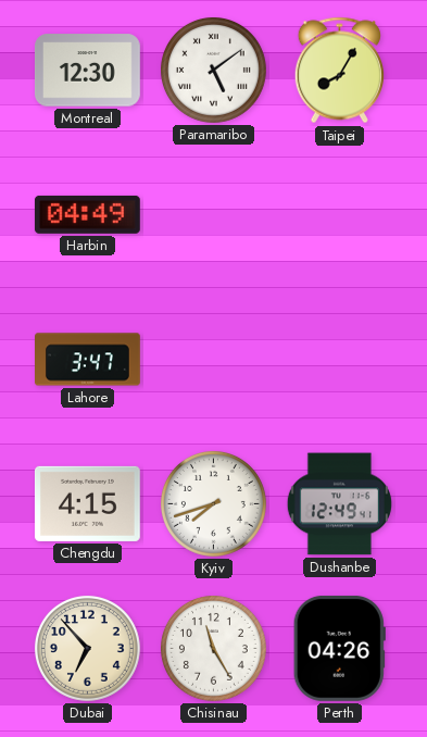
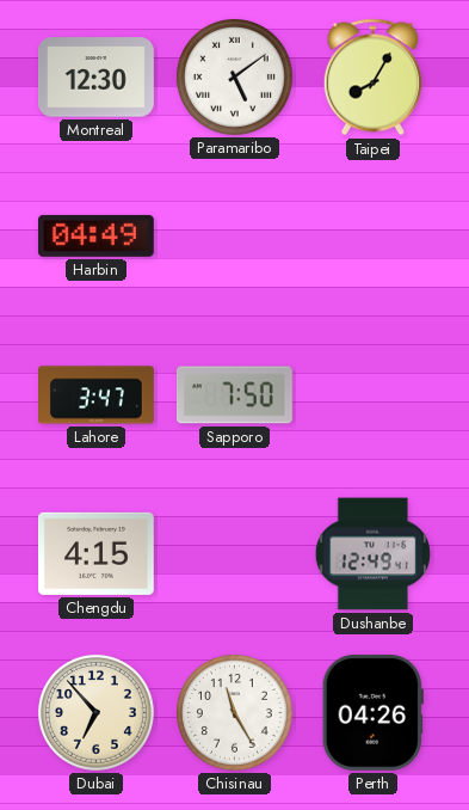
Sapporo: none -> 7:50 (234, 395)
Kyiv: 7:42 -> none (213, 503)
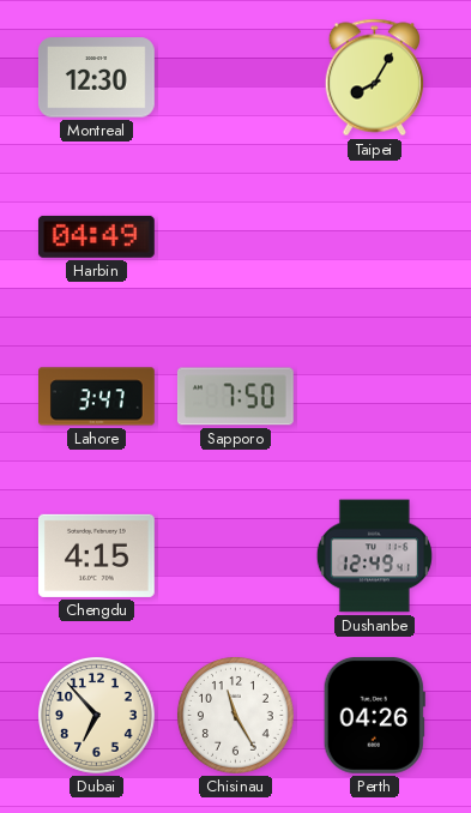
Paramaribo: 5:09 -> none (234, 76)
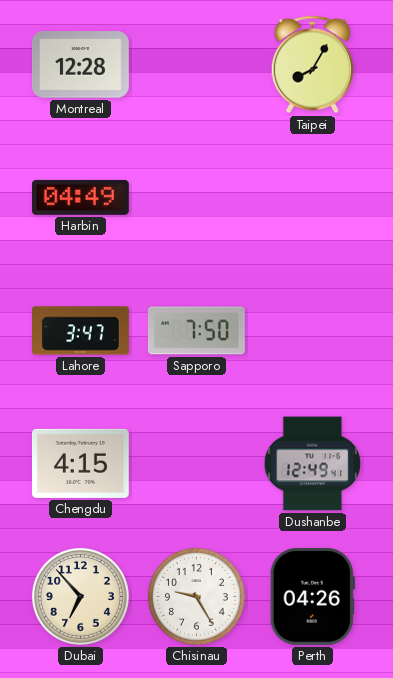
Montreal: 12:30 -> 12:28 (80, 65)
Chisinau: 11:25 -> 9:25 (196, 596)
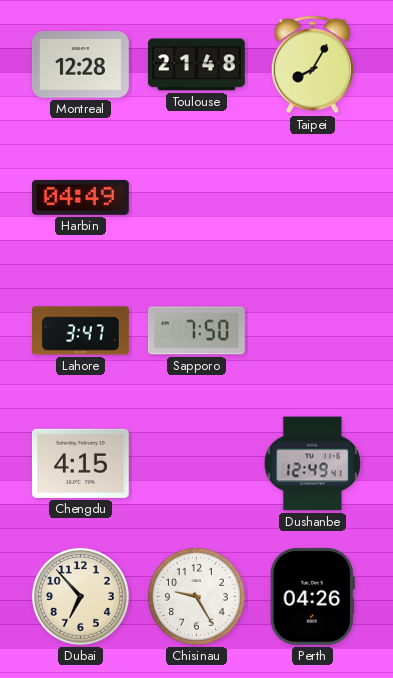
Toulouse: none -> 21:48 (196, 65)
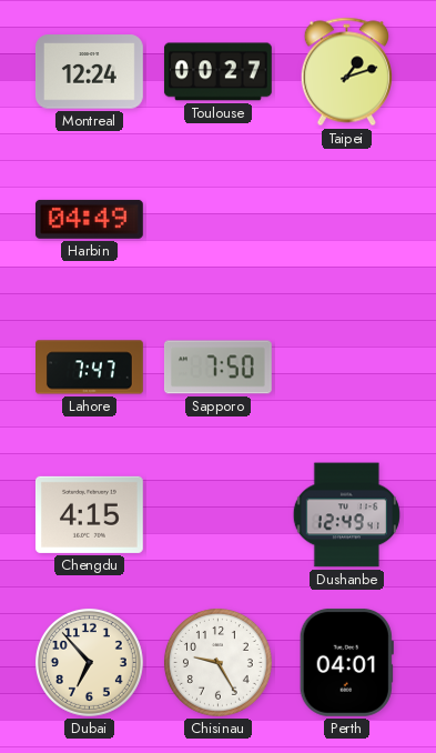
Montreal: 12:28 -> 12:24 (89, 72)
Toulouse: 21:48 -> 00:27 (217, 72)
Taipei: 8:05 -> 1:12 (346, 72)
Lahore: 3:47 -> 7:47 (90, 368)
Perth: 04:26 -> 04:01 (346, 662)
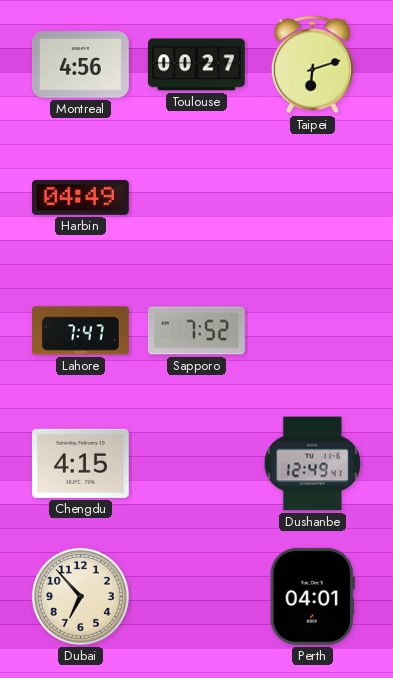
Montreal: 12:24 -> 4:56 (80, 65)
Taipei: 1:12 -> 6:12 (312, 65)
Sapporo: 7:50 -> 7:52 (196, 331)
Chisinau: 9:25 -> none (217, 662)
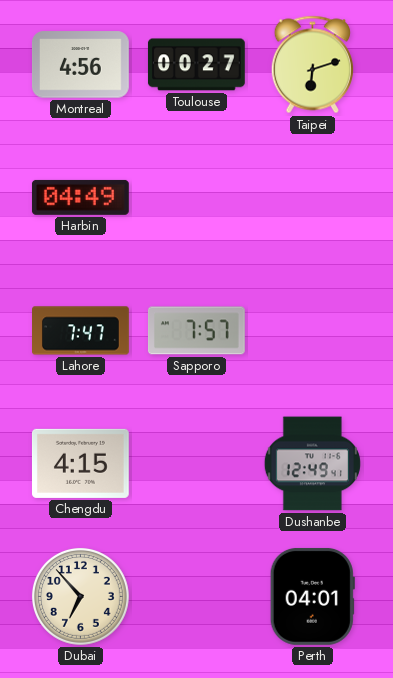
Sapporo: 7:52 -> 7:57 (196, 331)
